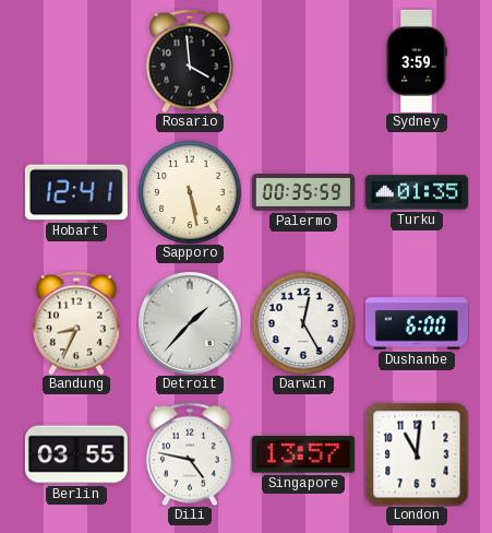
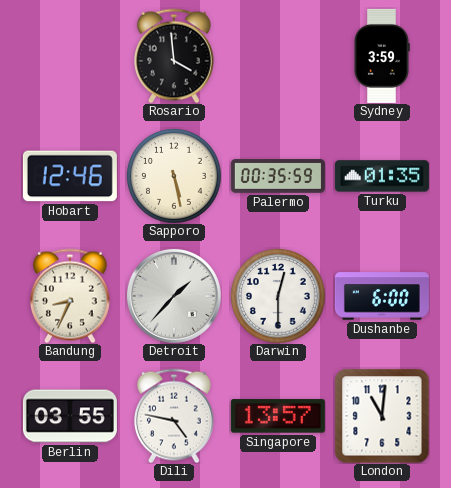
Hobart: 12:41 -> 12:46 (70, 176)
Darwin: 12:25 -> 12:30 (278, 296)
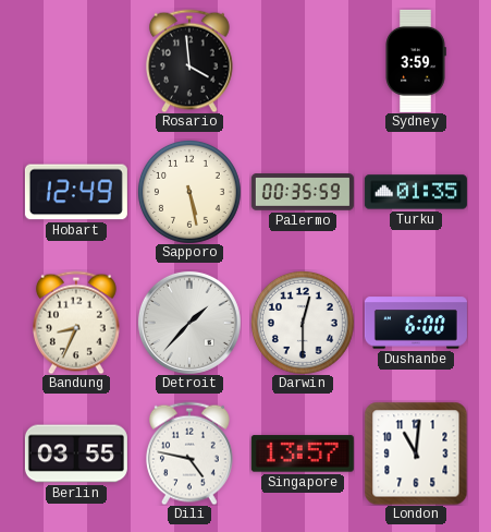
Hobart: 12:46 -> 12:49 (76, 192)
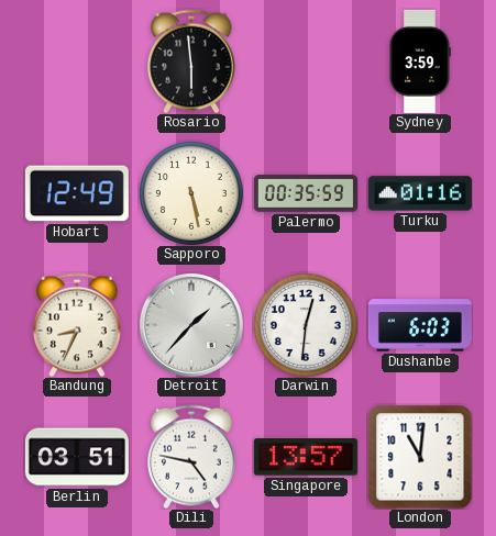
Rosario: 3:59 -> 5:59 (192, 62)
Turku: 01:35 -> 01:16 (420, 193)
Darwin: 12:30 -> 12:31 (306, 325)
Dushanbe: 6:00 -> 6:03 (420, 325)
Berlin: 03:55 -> 03:51 (77, 457)
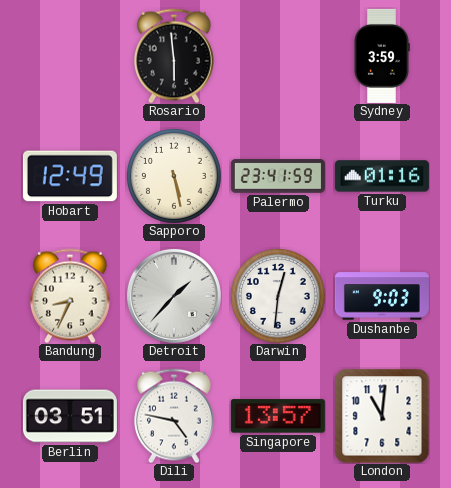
Palermo: 00:35 -> 23:41 (278, 176)
Dushanbe: 6:03 -> 9:03 (382, 296)
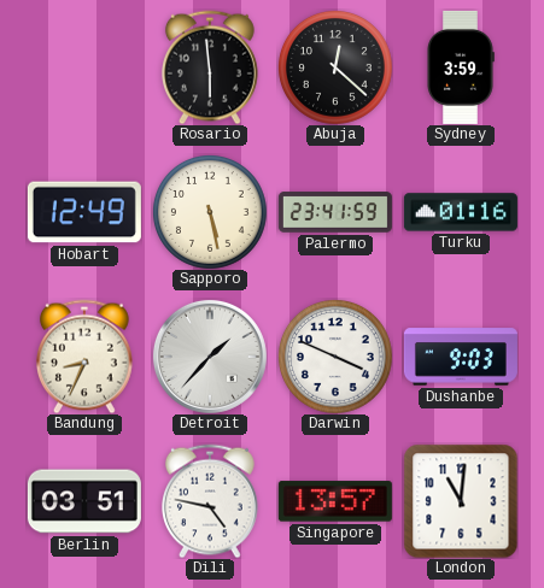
Abuja: none -> 12:22 (335, 67)
Darwin: 12:31 -> 3:49 (335, 357)
